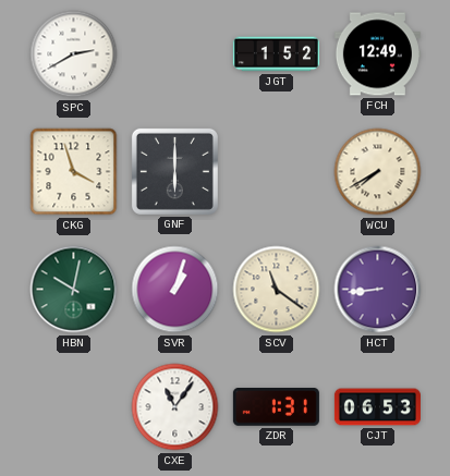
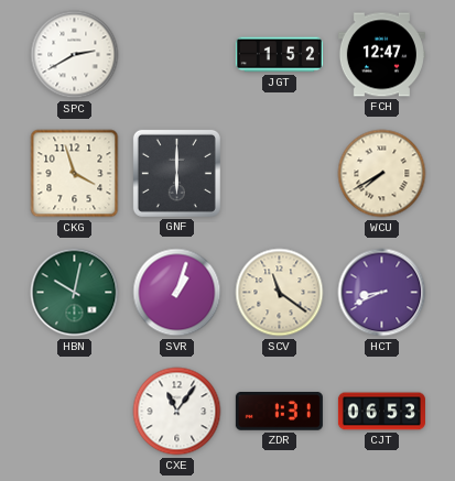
FCH: 12:49 -> 12:47 (381, 55)
HCT: 8:44 -> 8:41 (382, 293)
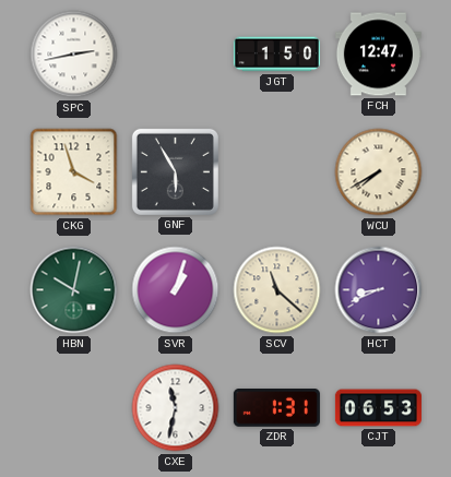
SPC: 2:40 -> 2:43 (74, 55)
JGT: 1:52 -> 1:50 (276, 55)
GNF: 6:00 -> 5:55 (175, 171)
SCV: 11:21 -> 11:22 (277, 290)
CXE: 11:06 -> 11:32 (176, 408)
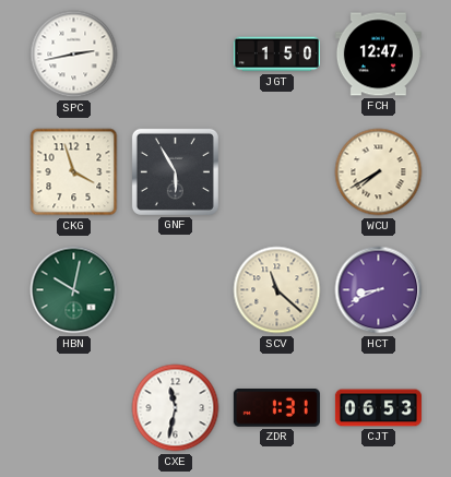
SVR: 1:03 -> none (176, 290)
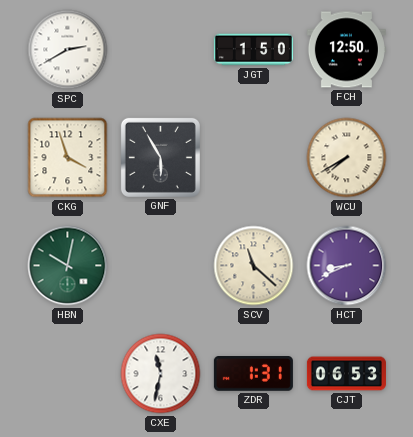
SPC: 2:43 -> 2:40 (68, 50)
FCH: 12:47 -> 12:50 (346, 50)
